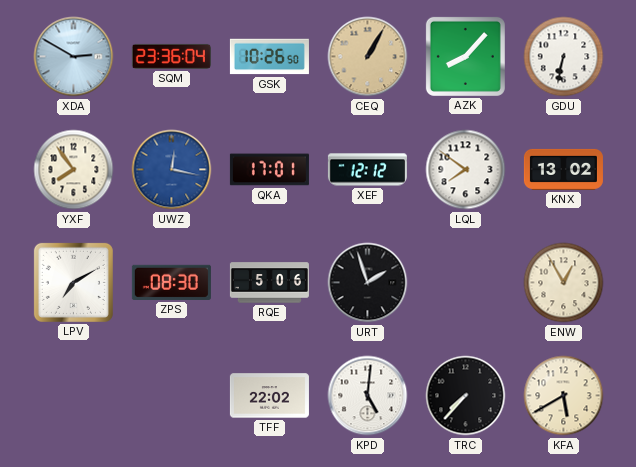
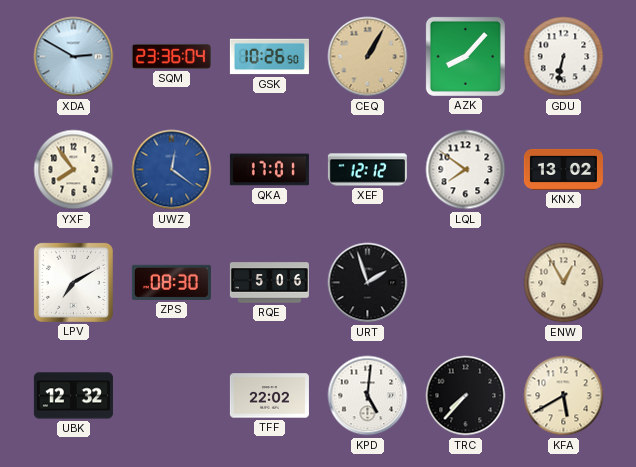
UWZ: 12:17 -> 12:21 (172, 170)
UBK: none -> 12:32 (73, 396)
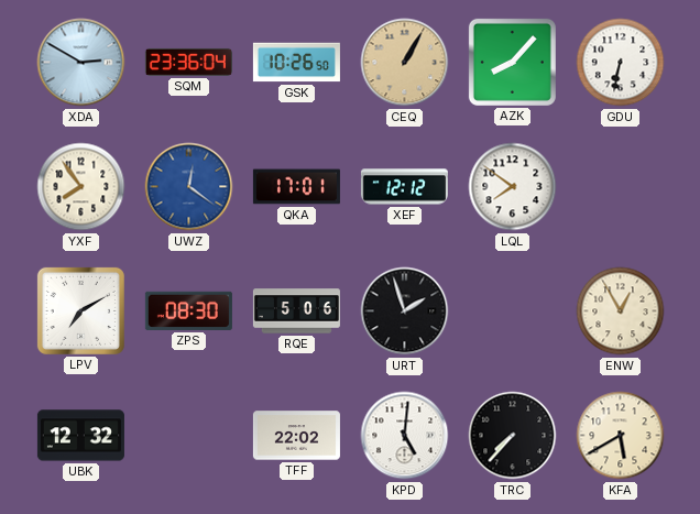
KNX: 13:02 -> none (563, 169)
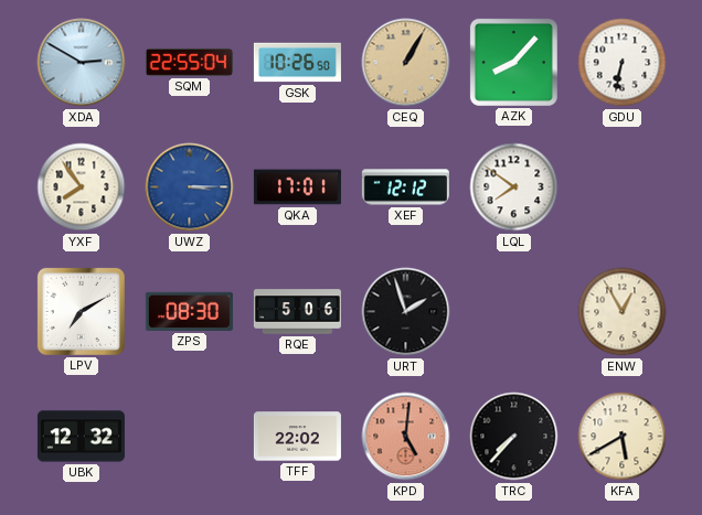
SQM: 23:36 -> 22:55 (189, 62)
UWZ: 12:21 -> 3:15 (190, 187)
KPD dial: white -> salmon (406, 437)
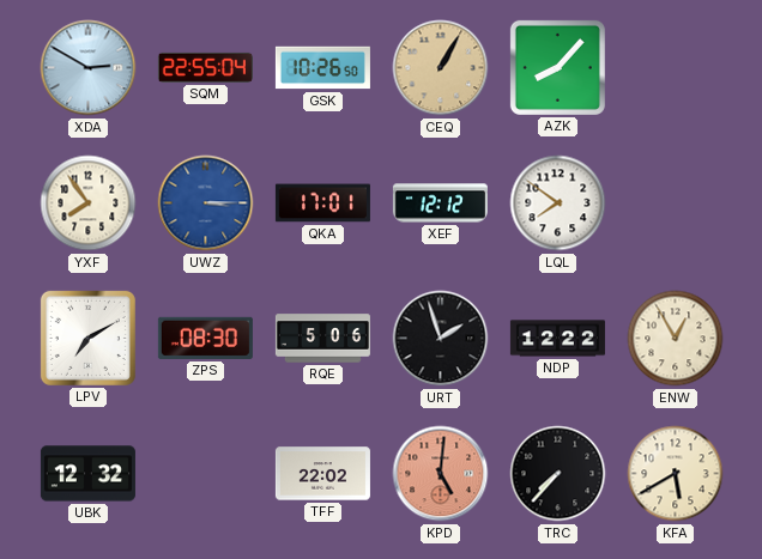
GDU: 6:32 -> none (623, 63)
NDP: none -> 12:22 (557, 339)
